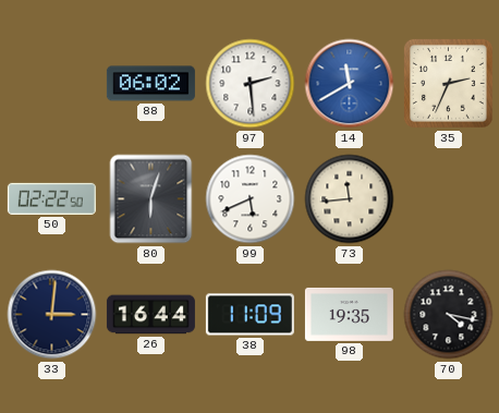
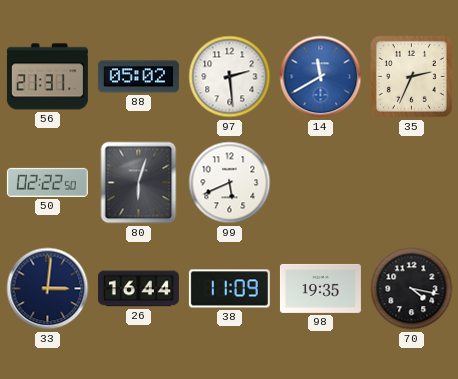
56: none -> 21:31 (47, 77)
88: 06:02 -> 05:02 (138, 77)
73: 11:44 -> none (350, 199)
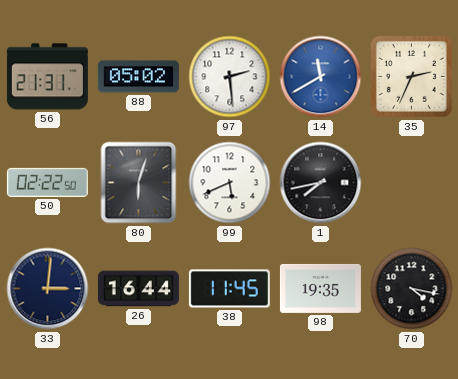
1: none -> 7:43 (321, 183)
38: 11:09 -> 11:45 (229, 289)
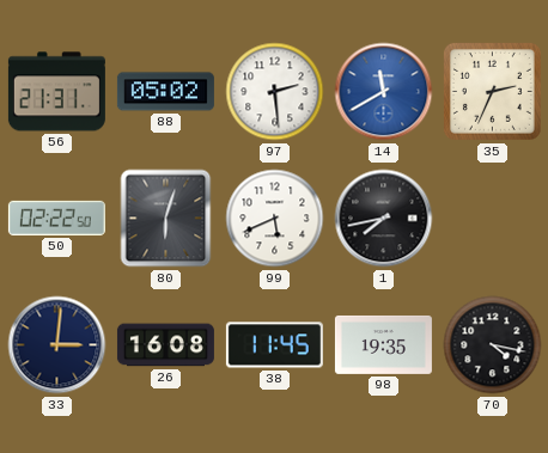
26: 16:44 -> 16:08 (165, 345)
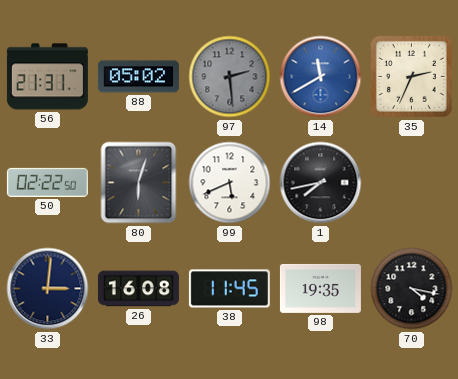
97 dial: white -> grey (230, 77)
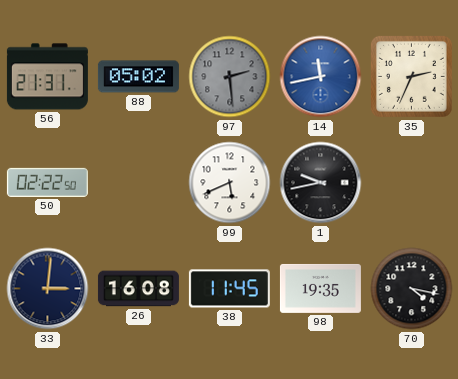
14: 11:40 -> 11:43 (321, 77)
80: 6:03 -> none (139, 183)
1: 7:43 -> 9:43 (321, 183)
